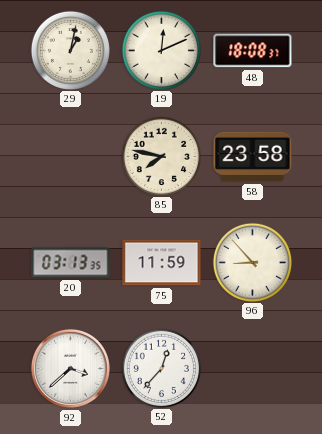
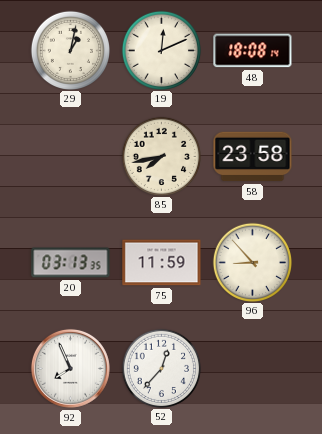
48: 18:08:37 -> 18:08:14 (253, 51)
85: 7:47 -> 7:43 (161, 156)
92: 3:38 -> 7:56 (70, 368)
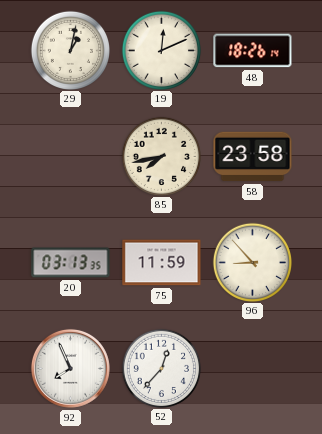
48: 18:08 -> 18:26 (253, 51)
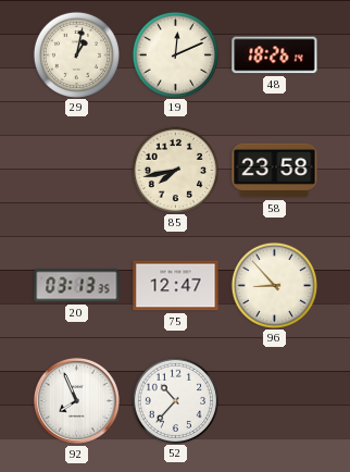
75: 11:59 -> 12:47 (176, 286)
52: 12:37 -> 10:37 (175, 400)
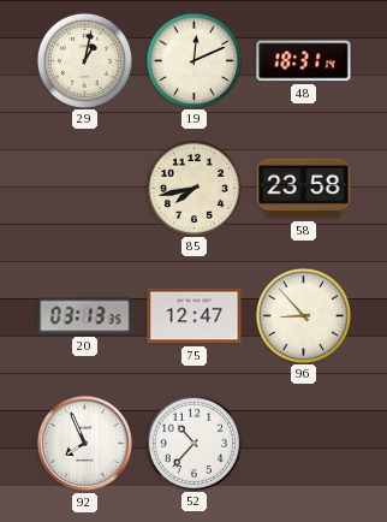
48: 18:26 -> 18:31 (304, 61)
